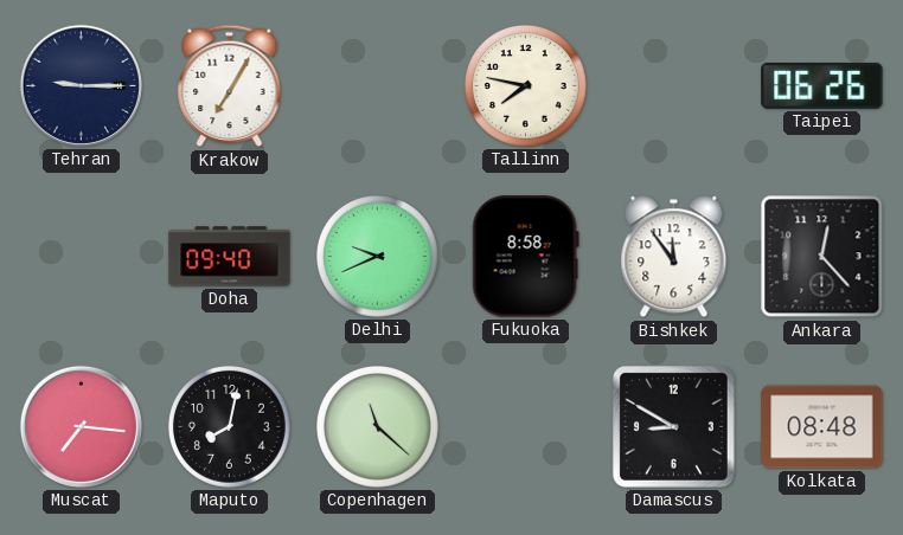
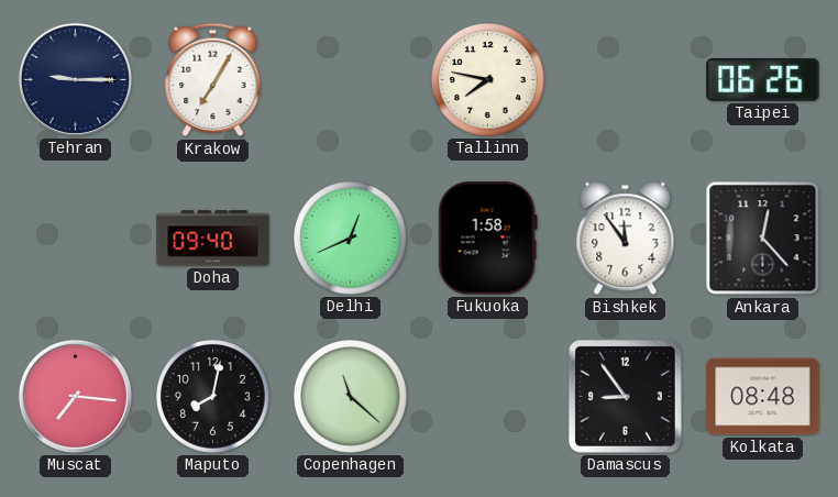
Delhi: 9:41 -> 12:41 (351, 239)
Fukuoka: 8:58 -> 1:58 (487, 239)
Damascus: 8:50 -> 8:54 (625, 396)
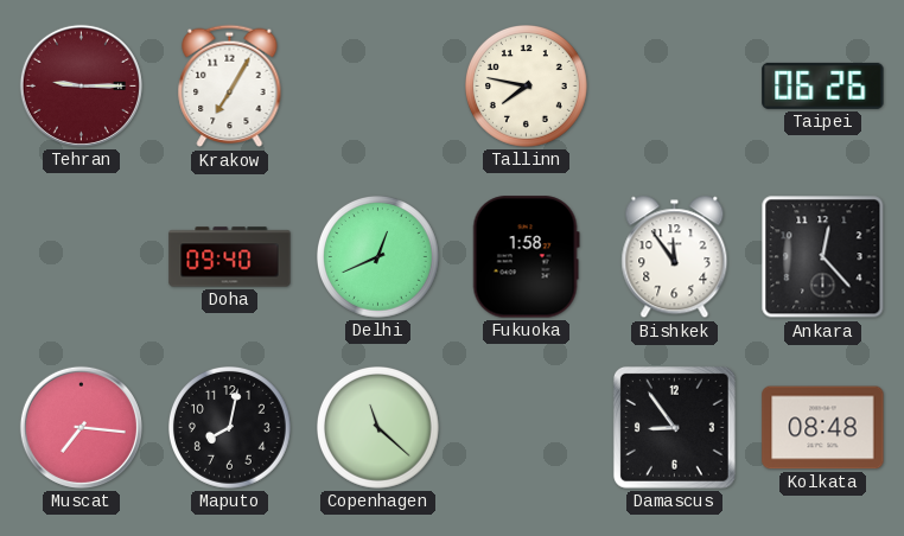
Tehran dial: navy -> burgundy (81, 85)
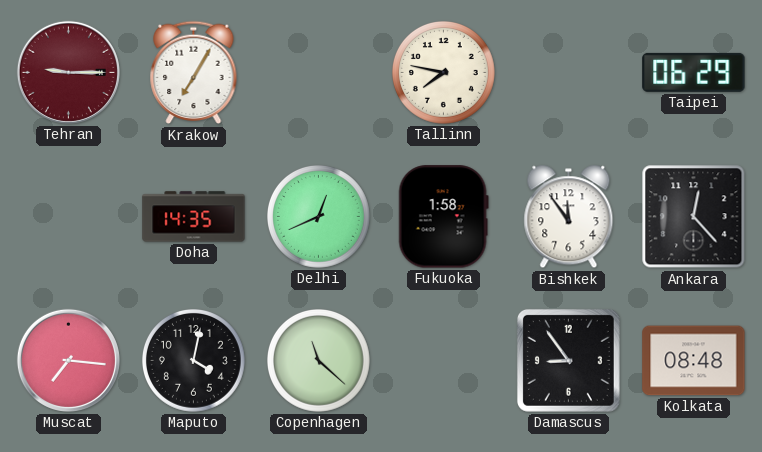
Taipei: 06:26 -> 06:29 (694, 72)
Doha: 09:40 -> 14:35 (194, 217)
Maputo: 8:02 -> 4:02 (194, 361)
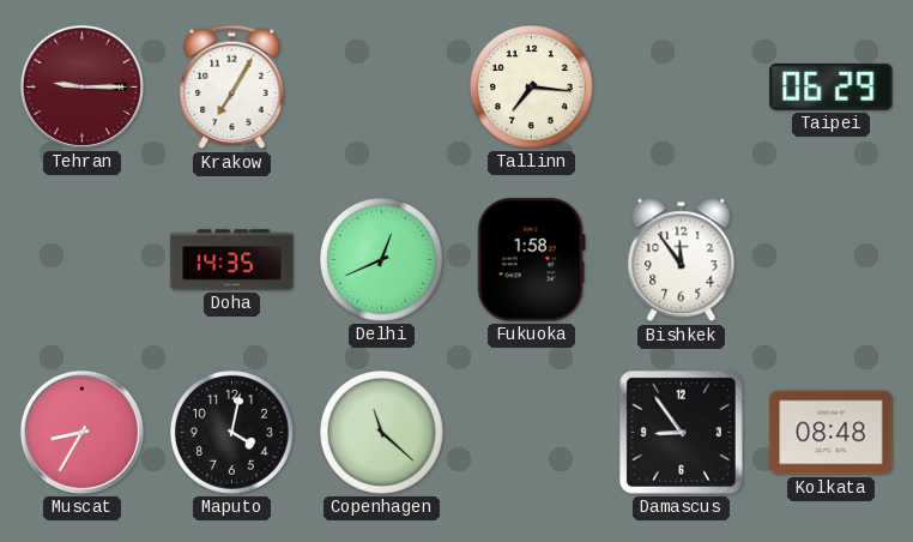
Tallinn: 7:47 -> 7:16 (532, 88)
Ankara: 12:23 -> none (694, 217)
Muscat: 7:16 -> 8:35 (81, 432)
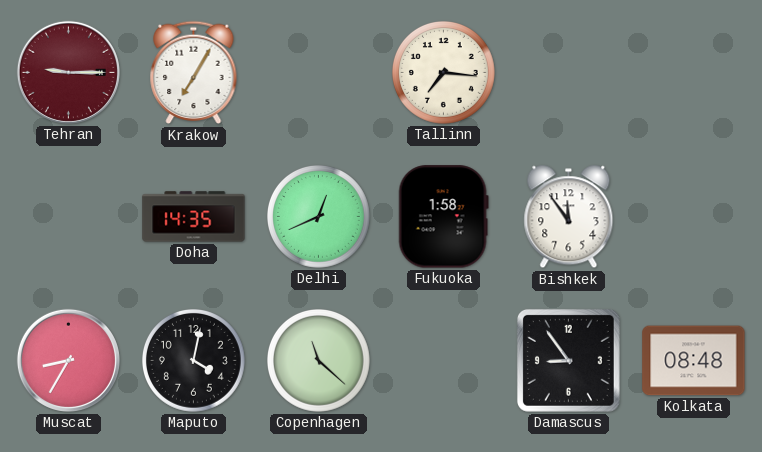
Taipei: 06:29 -> none (832, 86)
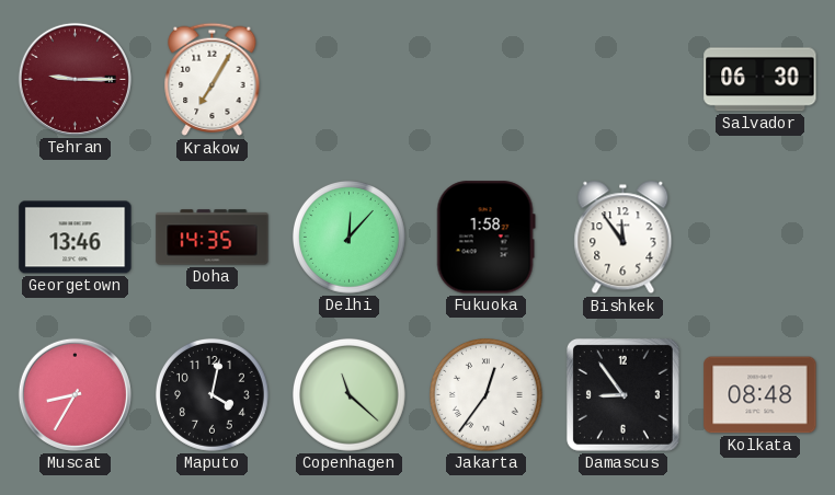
Tallinn: 7:16 -> none (444, 73)
Salvador: none -> 06:30 (760, 80)
Georgetown: none -> 13:46 (76, 238)
Delhi: 12:41 -> 12:07 (350, 238)
Jakarta: none -> 12:36 (487, 395)
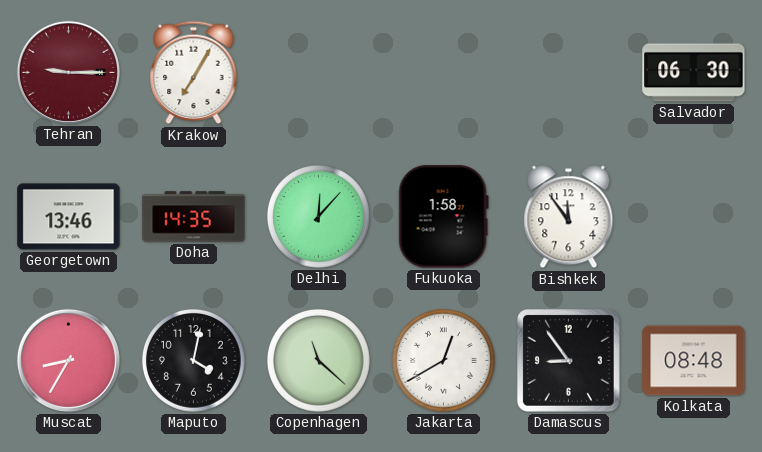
Jakarta: 12:36 -> 12:40 (444, 361)
